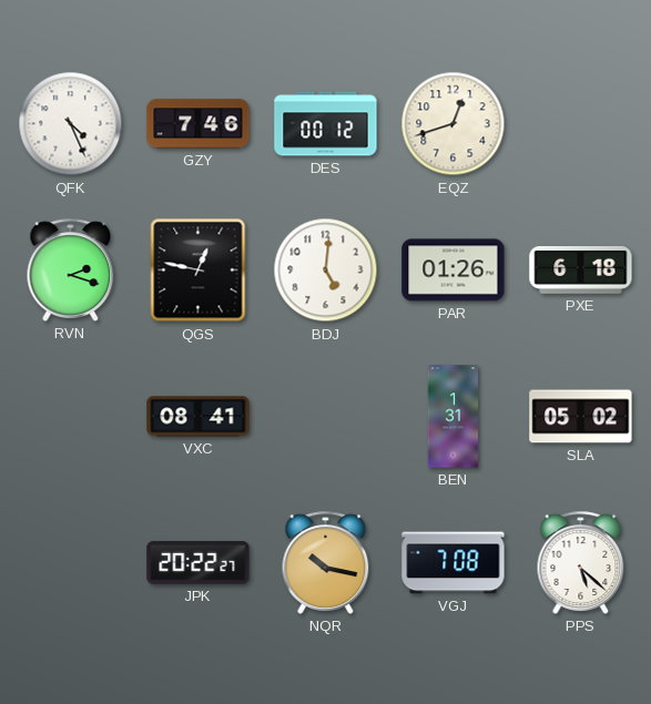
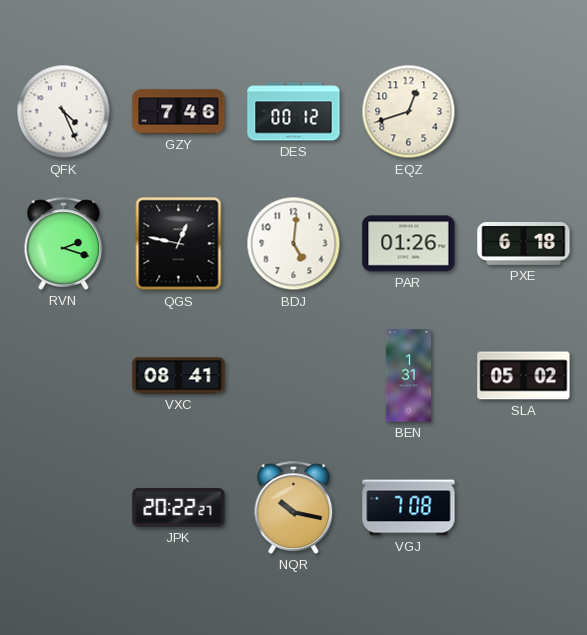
PPS: 5:22 -> none (581, 562)
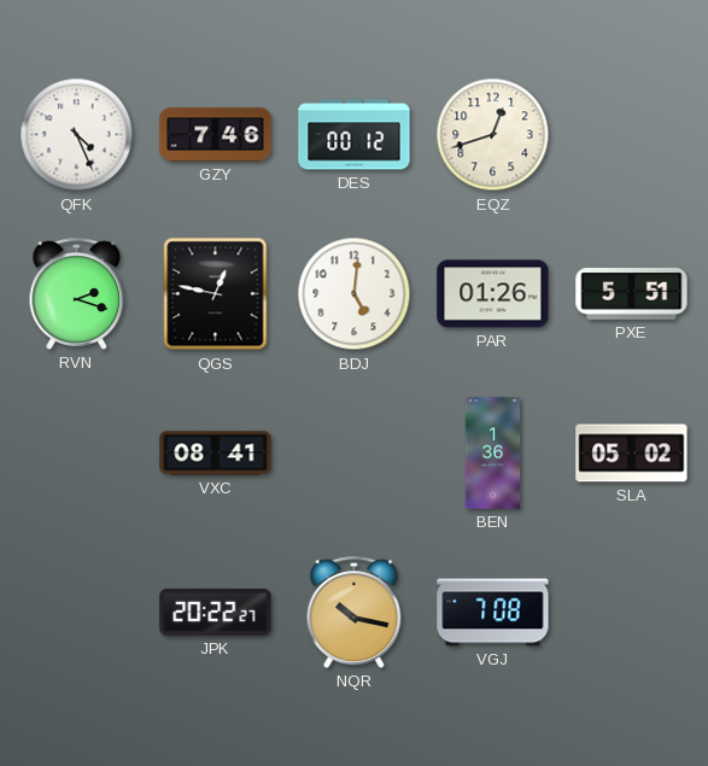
PXE: 6:18 -> 5:51 (632, 294)
BEN: 1:31 -> 1:36 (493, 454)
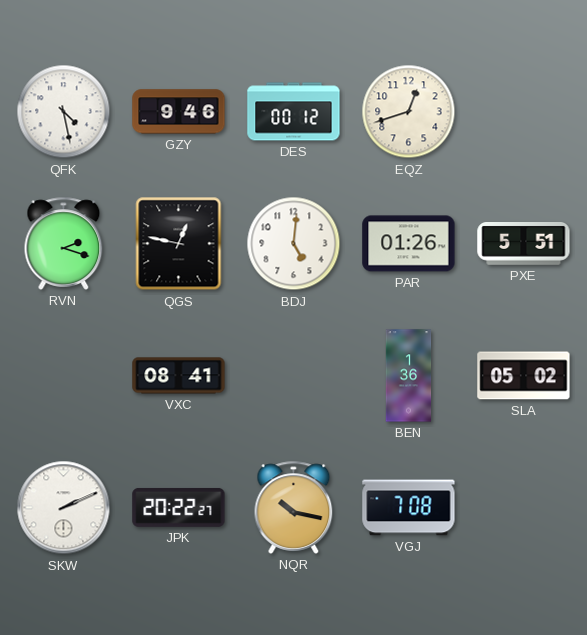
QFK: 4:26 -> 4:28 (64, 112)
GZY: 7:46 -> 9:46 (179, 112)
SKW: none -> 2:11 (64, 508)
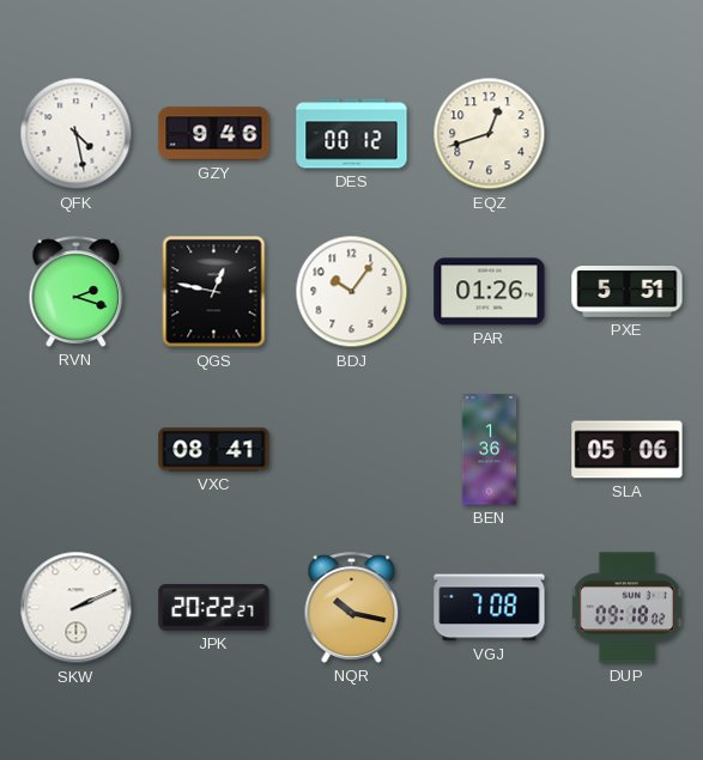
BDJ: 5:01 -> 10:06 (352, 292)
SLA: 05:02 -> 05:06 (628, 450)
DUP: none -> 09:18 (626, 608)
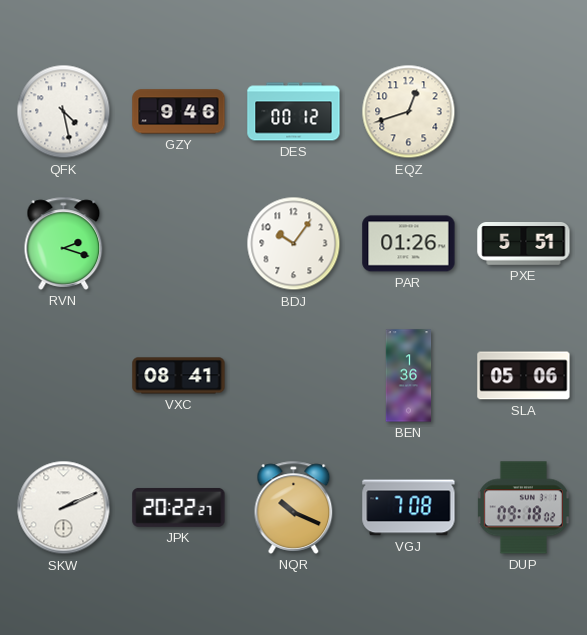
QGS: 12:47 -> none (214, 292)
NQR: 10:17 -> 10:19 (294, 507)
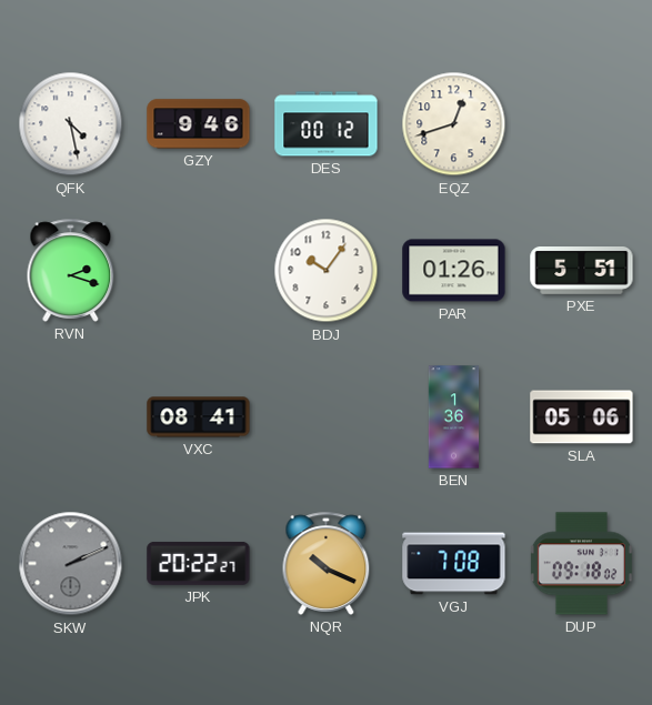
SKW dial: white -> grey (71, 564)
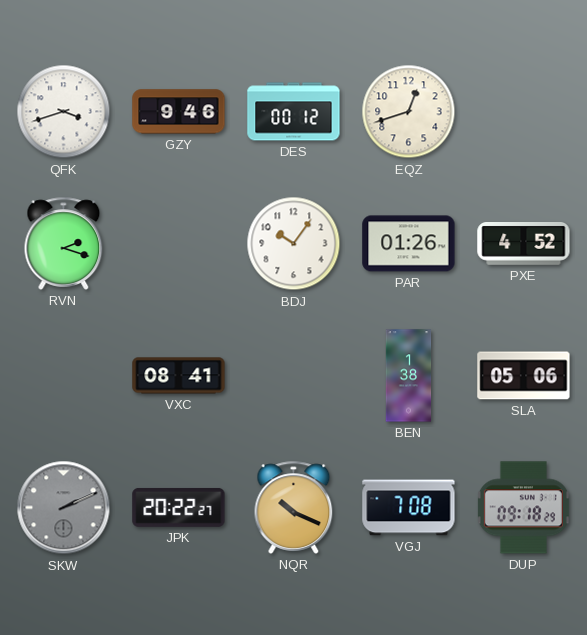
QFK: 4:28 -> 3:42 (64, 112)
PXE: 5:51 -> 4:52 (524, 244)
BEN: 1:36 -> 1:38 (409, 376)
DUP: 09:18:02 -> 09:18:29 (523, 508)
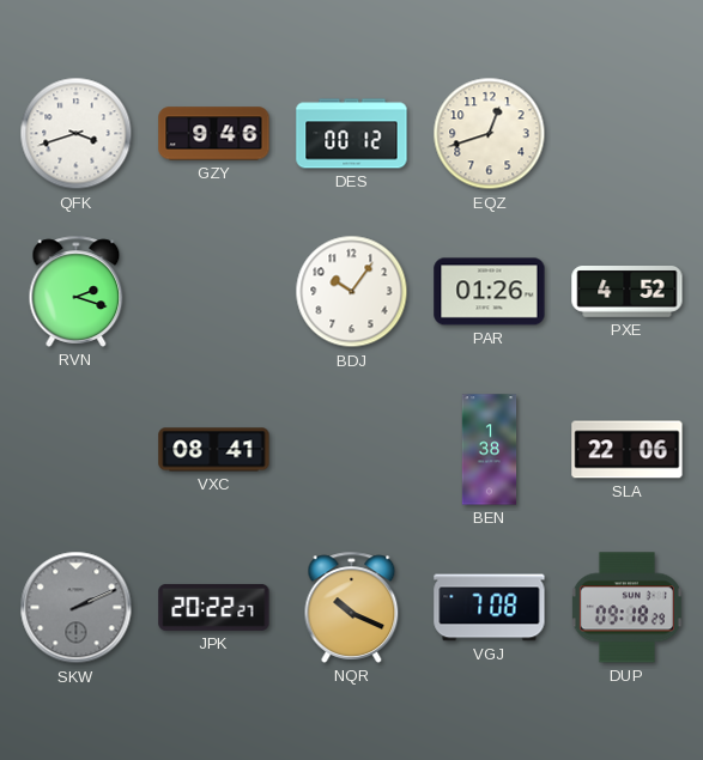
SLA: 05:06 -> 22:06 (628, 450)
